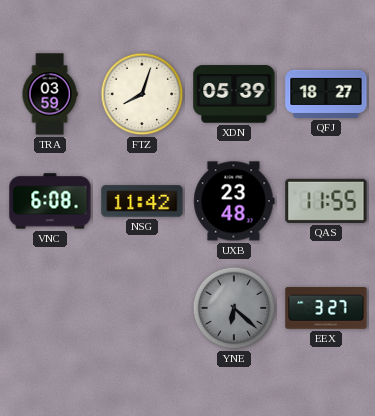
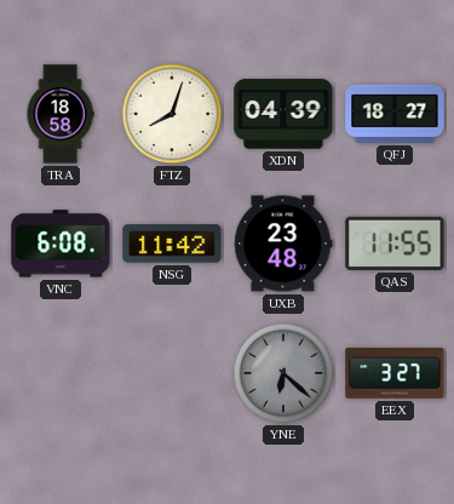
TRA: 03:59 -> 18:58 (61, 114)
XDN: 05:39 -> 04:39 (283, 114)
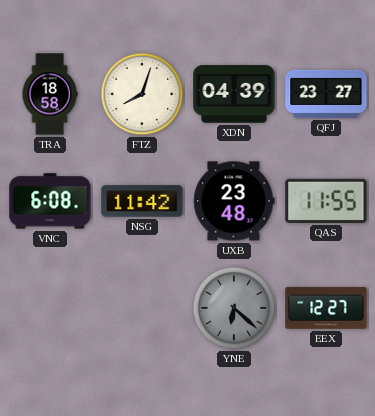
QFJ: 18:27 -> 23:27 (326, 94)
EEX: 3:27 -> 12:27 (326, 308)
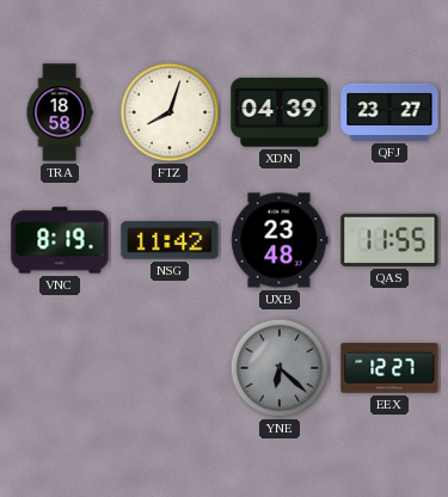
VNC: 6:08 -> 8:19 (60, 240)
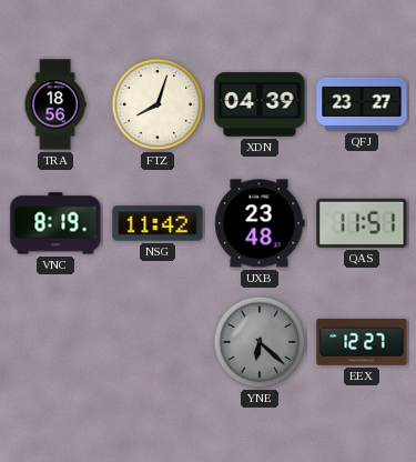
TRA: 18:58 -> 18:56 (55, 104)
QAS: 11:55 -> 11:51 (362, 223)
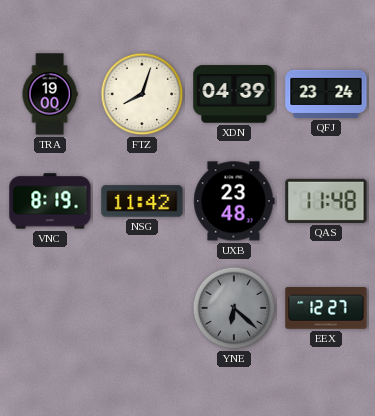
TRA: 18:56 -> 19:00 (50, 94)
QFJ: 23:27 -> 23:24 (326, 94)
QAS: 11:51 -> 11:48 (326, 201)
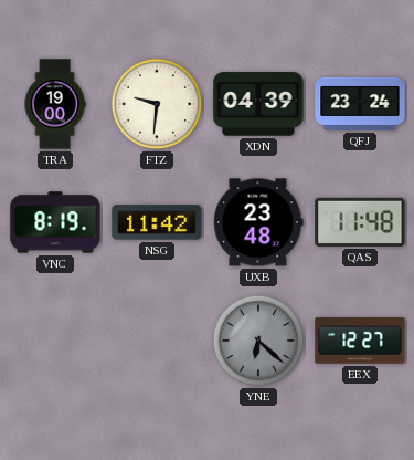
FTZ: 8:03 -> 9:31 (157, 104)
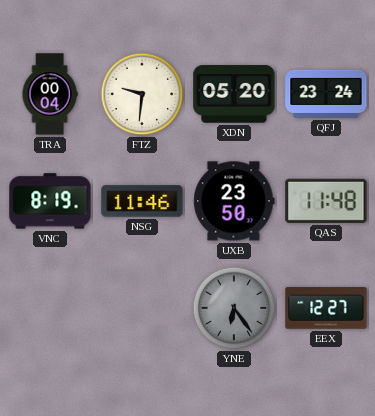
TRA: 19:00 -> 00:04 (50, 94)
XDN: 04:39 -> 05:20 (234, 94)
NSG: 11:42 -> 11:46 (142, 201)
UXB: 23:48 -> 23:50 (234, 201)
YNE: 6:22 -> 6:24 (234, 308)
